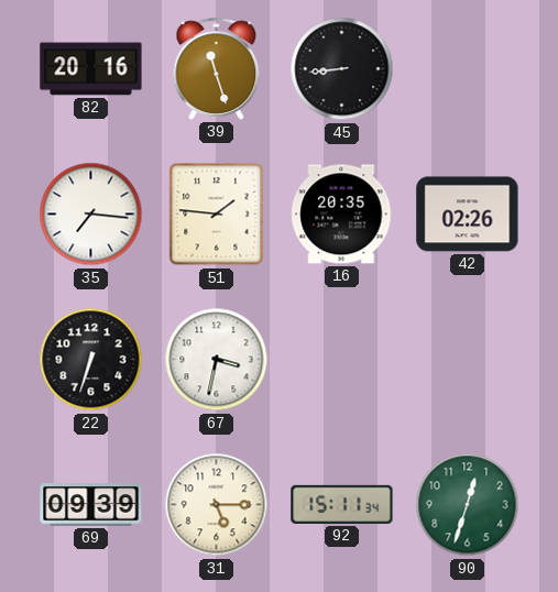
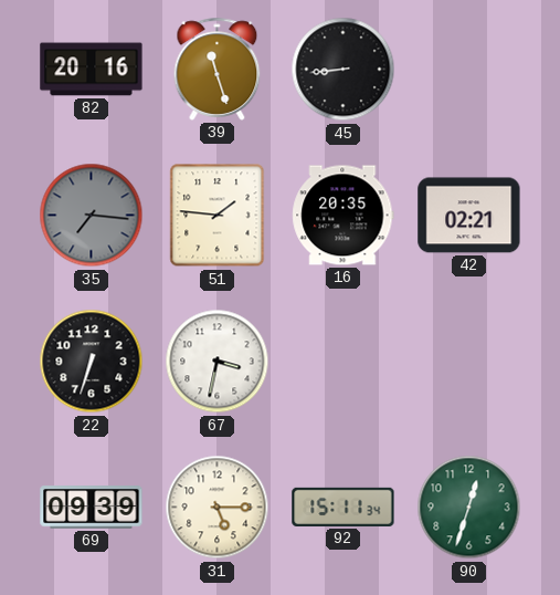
35 dial: white -> grey (92, 216)
42: 02:26 -> 02:21 (469, 216)
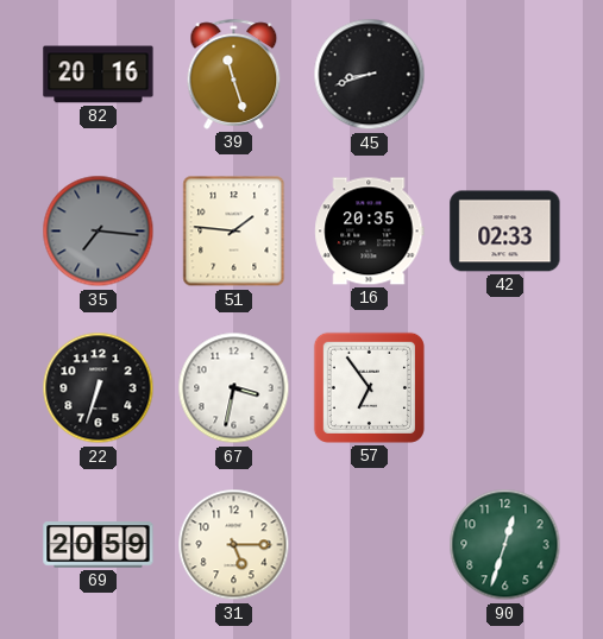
45: 8:44 -> 8:42 (370, 75)
42: 02:21 -> 02:33 (505, 232)
57: none -> 6:54 (369, 387)
69: 09:39 -> 20:59 (99, 545)
92: 15:11 -> none (344, 507)
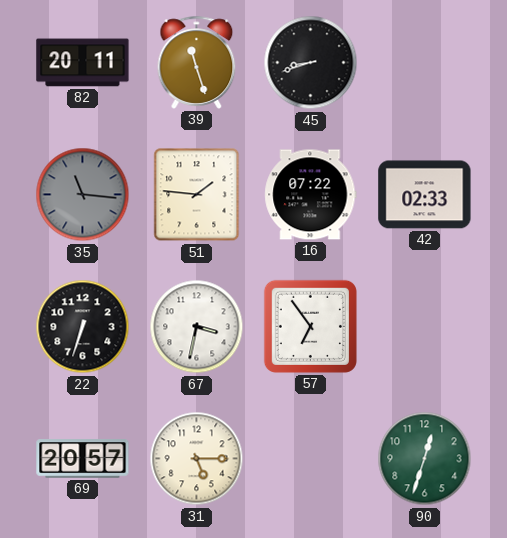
82: 20:16 -> 20:11 (83, 63)
35: 7:16 -> 11:16 (83, 195)
16: 20:35 -> 07:22 (311, 195)
69: 20:59 -> 20:57 (83, 459)
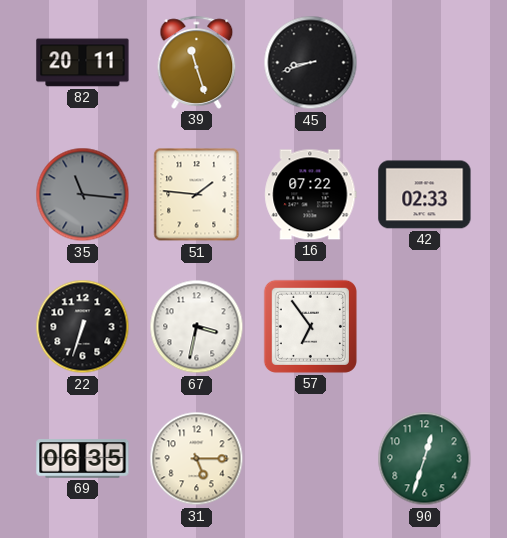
69: 20:57 -> 06:35 (83, 459)
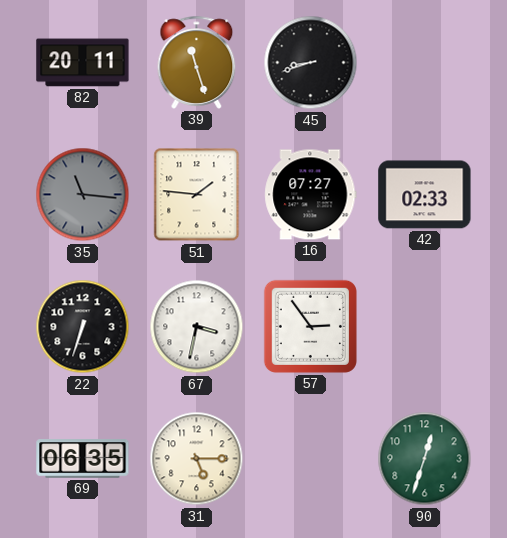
16: 07:22 -> 07:27 (311, 195)
57: 6:54 -> 2:54 (310, 326)
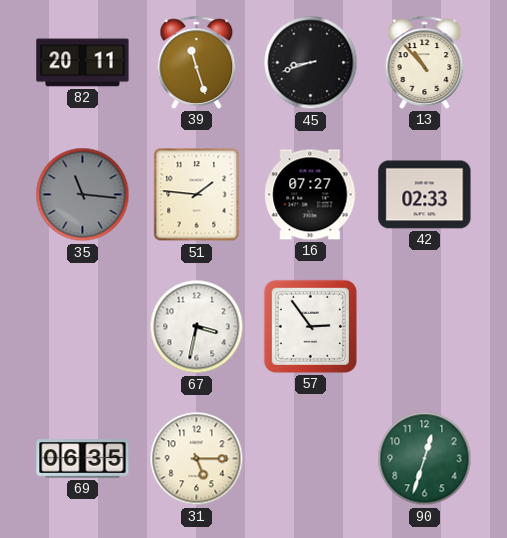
13: none -> 10:53 (425, 62)
22: 6:33 -> none (83, 327)
